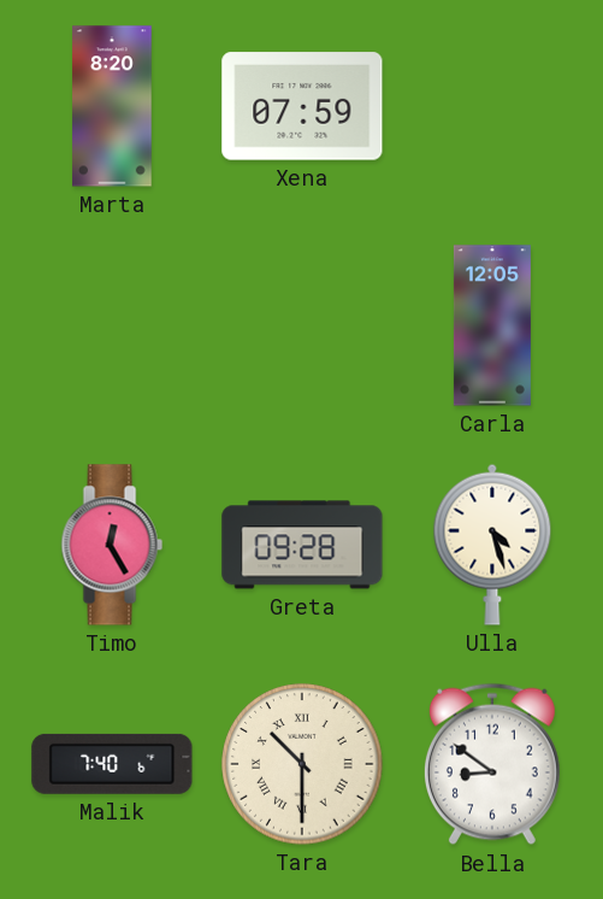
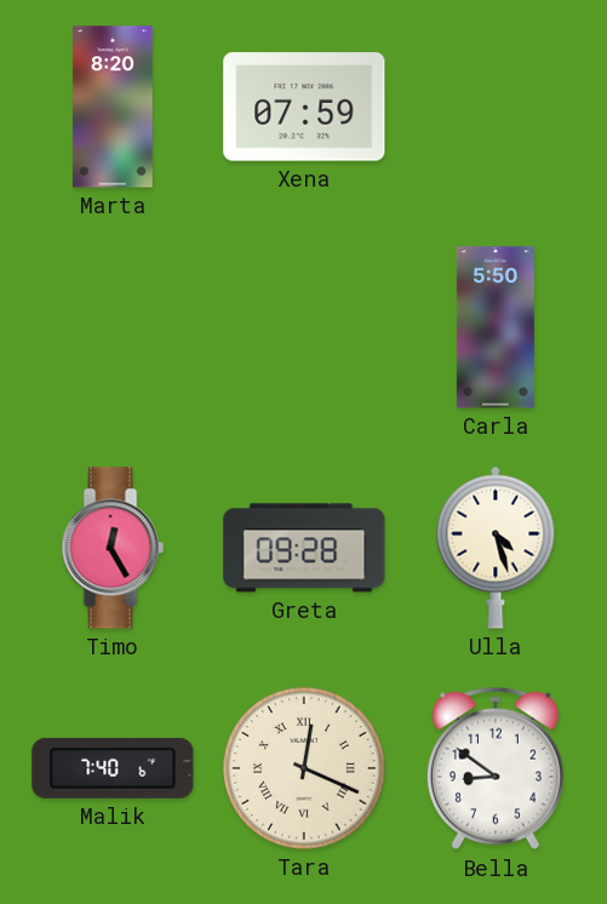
Carla: 12:05 -> 5:50 (496, 327)
Tara: 10:30 -> 12:19 (304, 768)
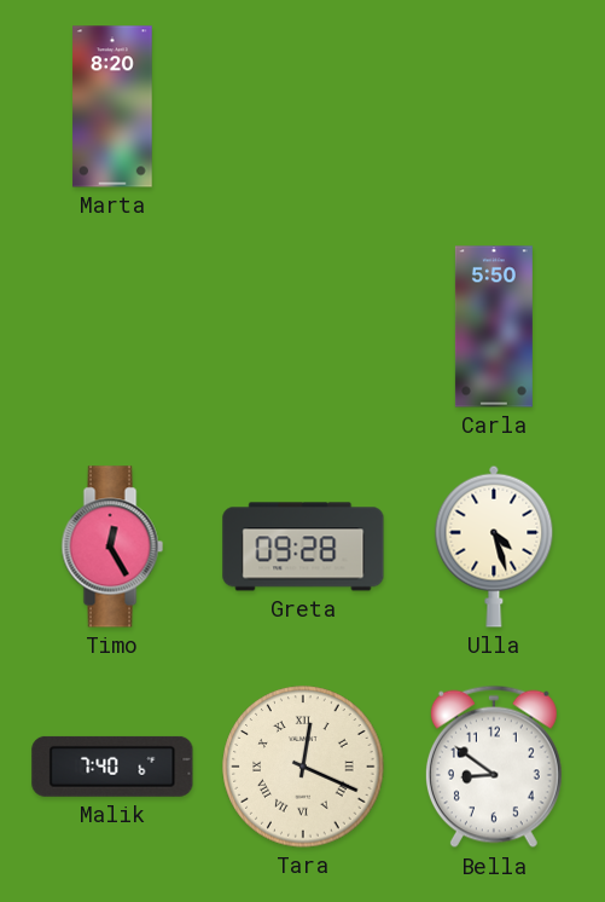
Xena: 07:59 -> none (304, 107)
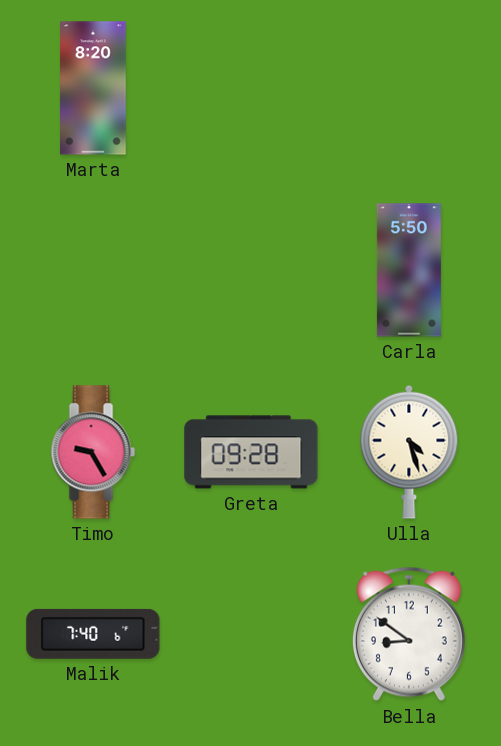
Timo: 12:25 -> 9:25 (93, 452)
Tara: 12:19 -> none (303, 767)
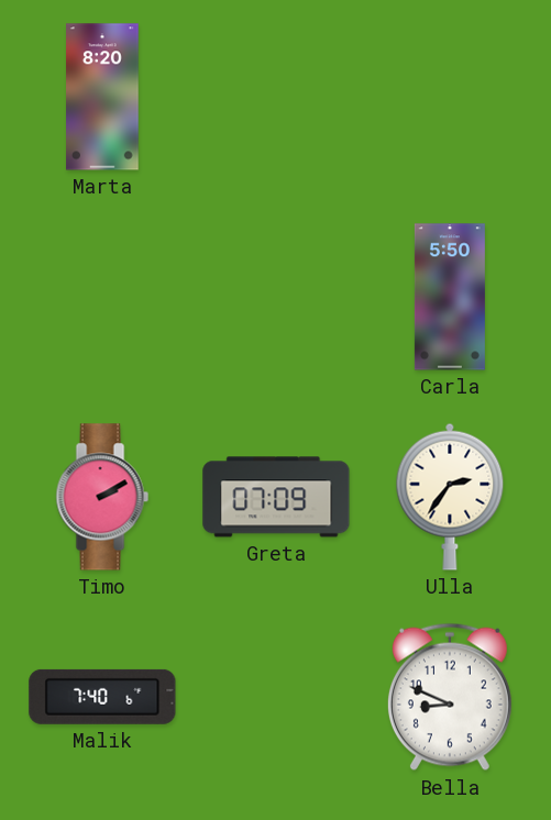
Timo: 9:25 -> 2:10 (102, 497)
Greta: 09:28 -> 07:09 (276, 497)
Ulla: 4:27 -> 2:36 (450, 497)
Bella: 8:51 -> 8:49 (450, 697)
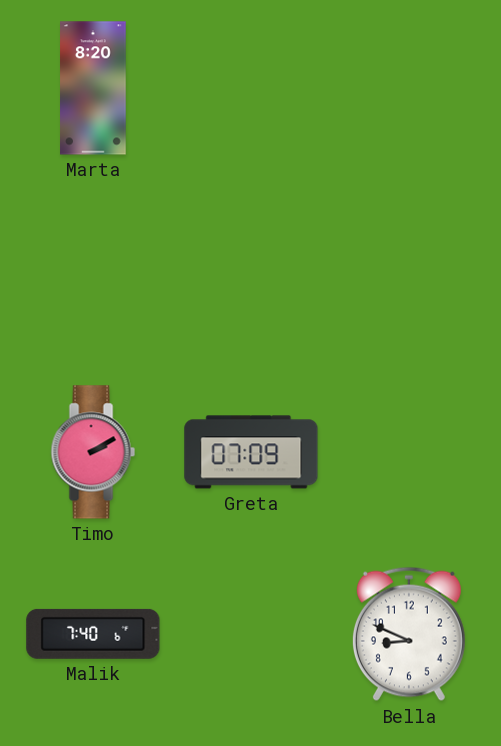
Carla: 5:50 -> none (450, 297)
Ulla: 2:36 -> none (450, 497)
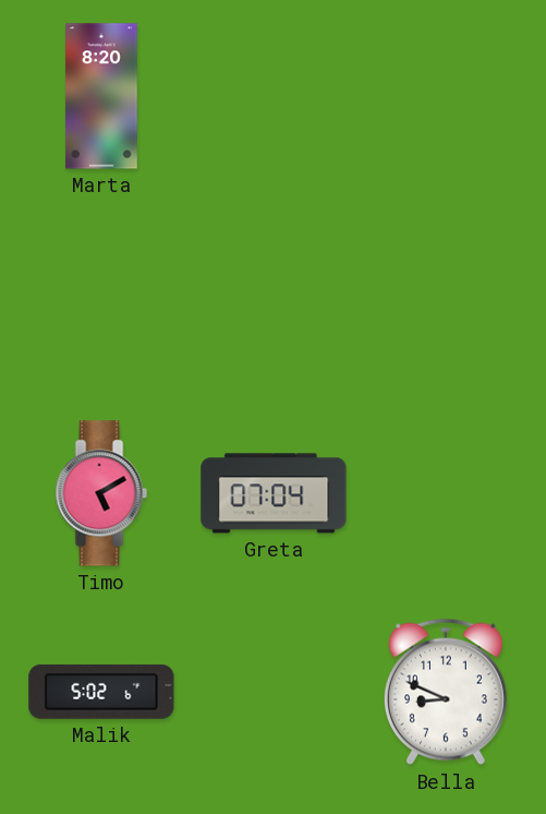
Timo: 2:10 -> 5:10 (101, 493)
Greta: 07:09 -> 07:04 (274, 493)
Malik: 7:40 -> 5:02 (101, 692)
